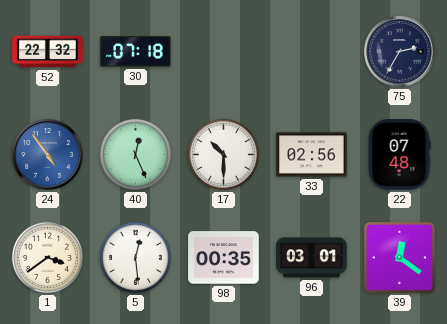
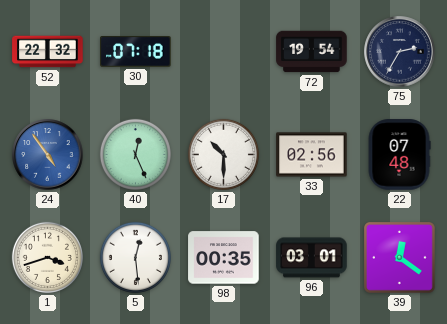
72: none -> 19:54 (312, 52)
1: 3:39 -> 3:42 (47, 257)
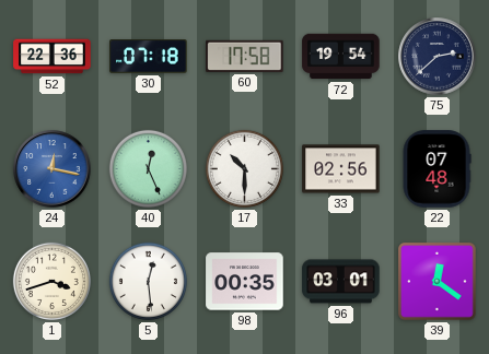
52: 22:32 -> 22:36 (53, 57)
60: none -> 17:58 (245, 56)
75: 2:35 -> 2:38 (438, 57)
24: 4:54 -> 12:17 (53, 169)
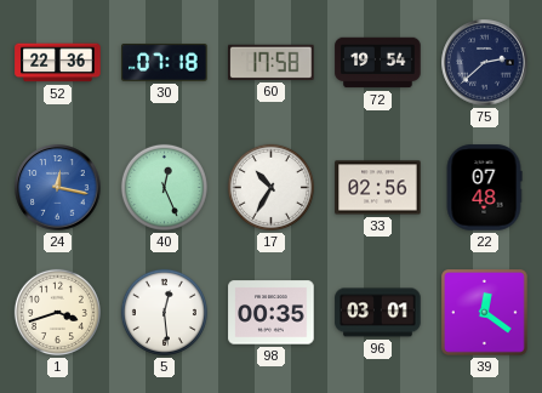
17: 10:30 -> 10:35 (270, 187)
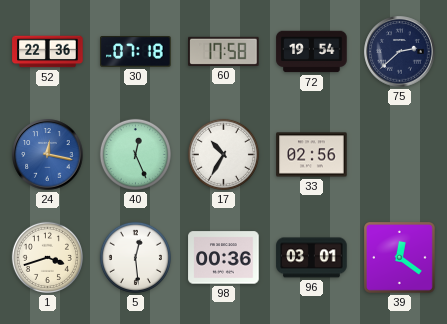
22: 07:48 -> none (484, 188)
98: 00:35 -> 00:36 (224, 258)
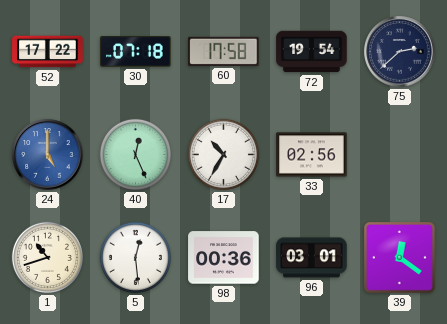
52: 22:36 -> 17:22 (48, 52)
24: 12:17 -> 5:00 (48, 155)
1: 3:42 -> 10:42 (47, 257)
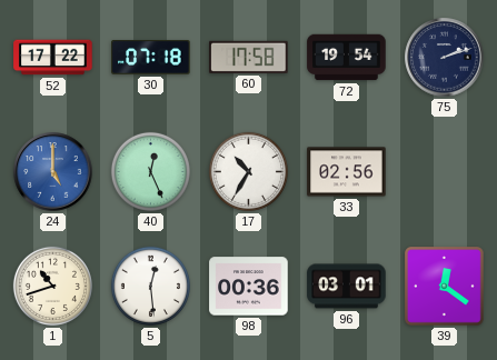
75: 2:38 -> 2:12 (445, 58)
